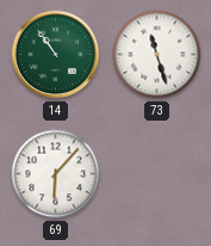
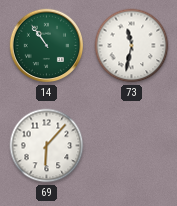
73: 11:27 -> 11:32 (132, 46)
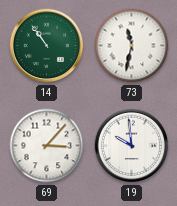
69: 6:07 -> 3:07 (47, 146)
19: none -> 9:59 (132, 146)
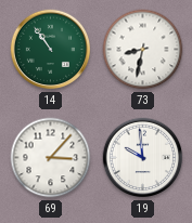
73: 11:32 -> 8:32 (143, 50)
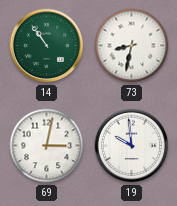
69: 3:07 -> 3:02 (47, 146)
